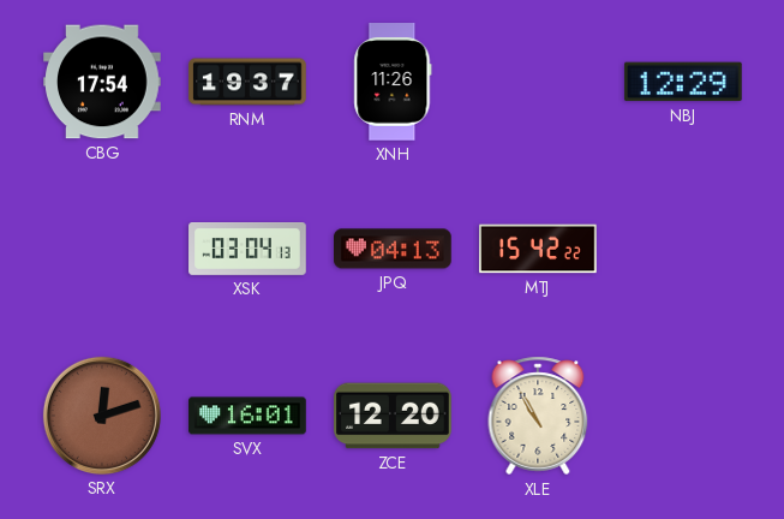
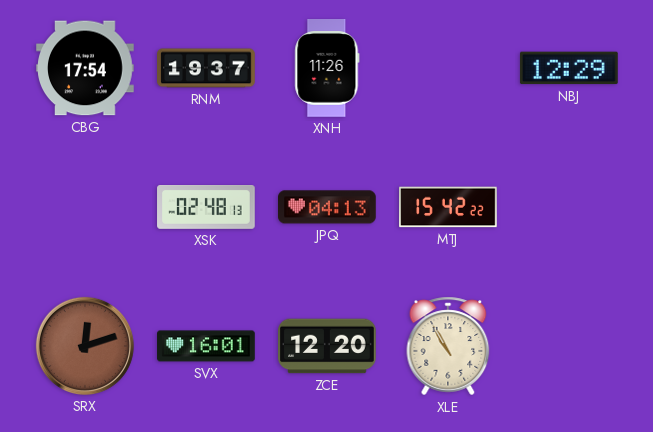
XSK: 03:04 -> 02:48 (206, 208)
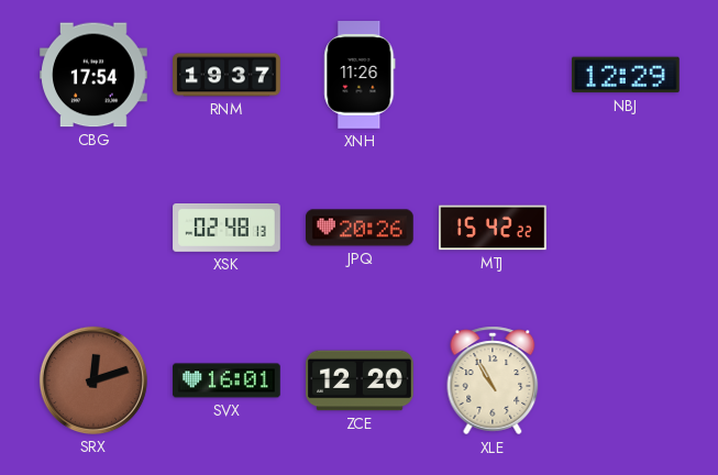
JPQ: 04:13 -> 20:26 (361, 228)
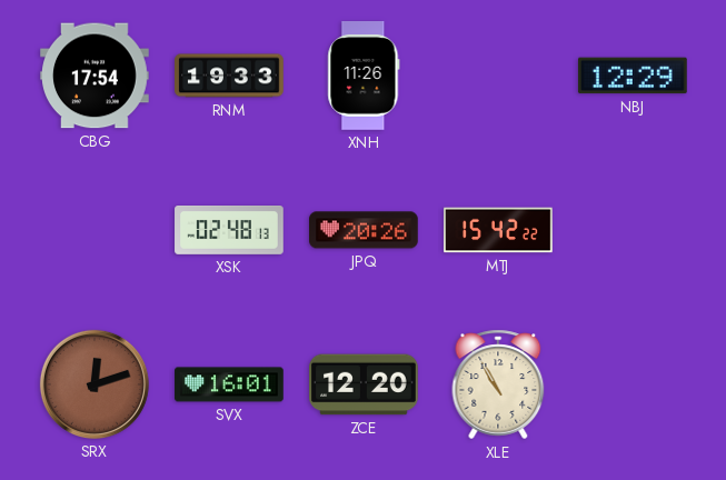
RNM: 19:37 -> 19:33 (229, 76)
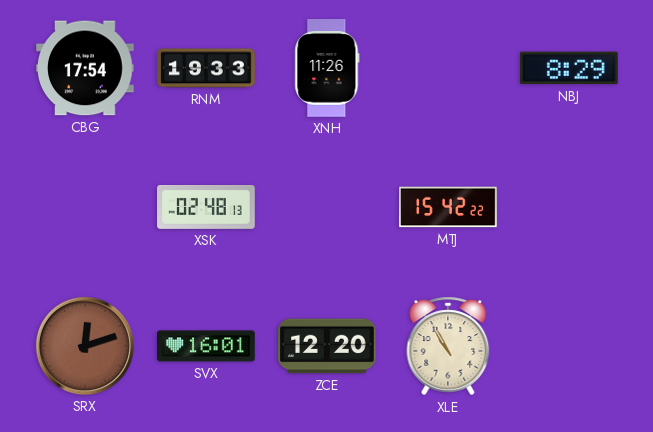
NBJ: 12:29 -> 8:29 (569, 68)
JPQ: 20:26 -> none (365, 230)
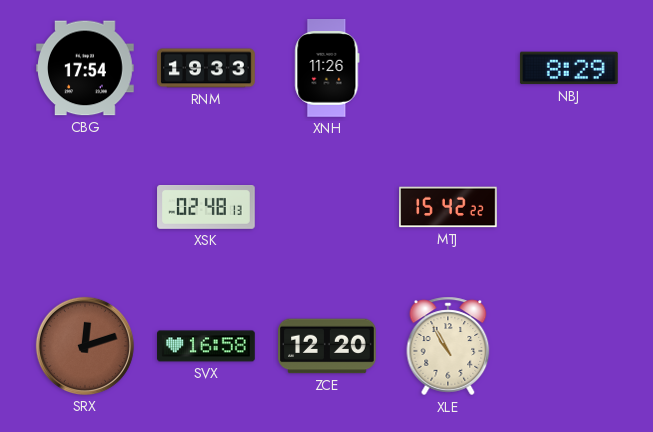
SVX: 16:01 -> 16:58 (206, 346)
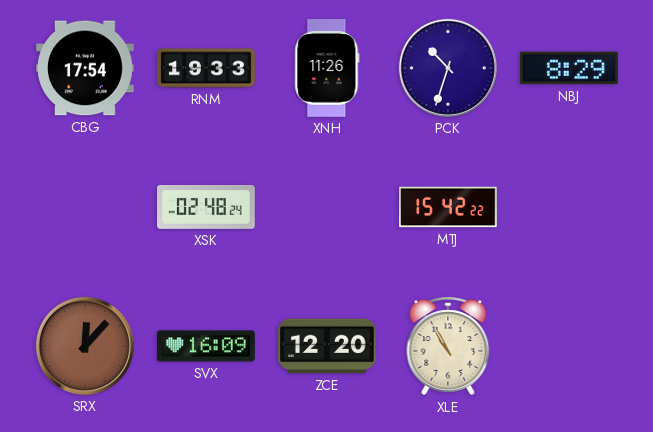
PCK: none -> 10:33 (448, 68)
XSK: 02:48:13 -> 02:48:24 (206, 208)
SRX: 12:12 -> 12:07 (85, 346)
SVX: 16:58 -> 16:09 (206, 346)
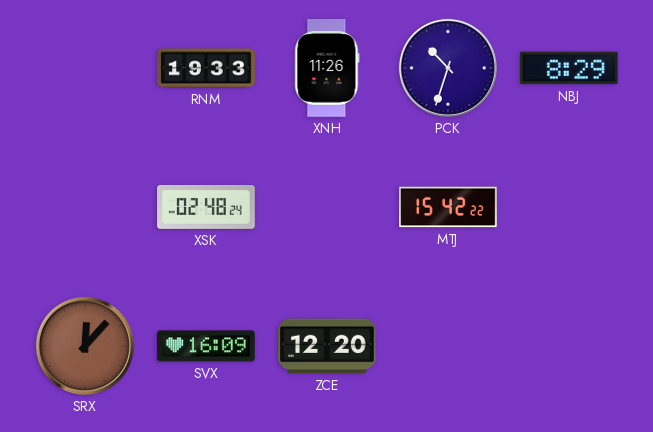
CBG: 17:54 -> none (85, 68)
XLE: 10:55 -> none (448, 346)
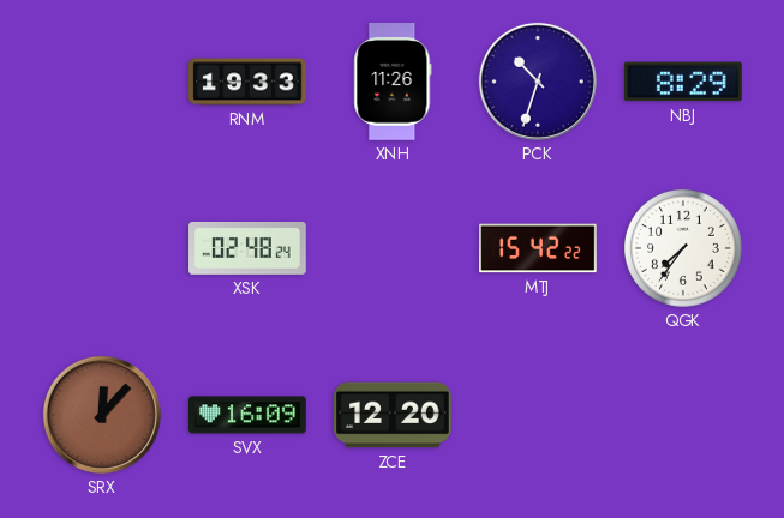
QGK: none -> 7:36 (683, 248)
